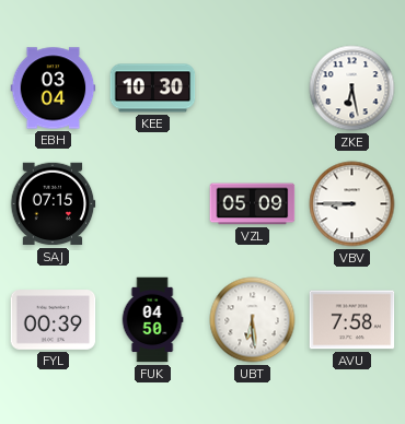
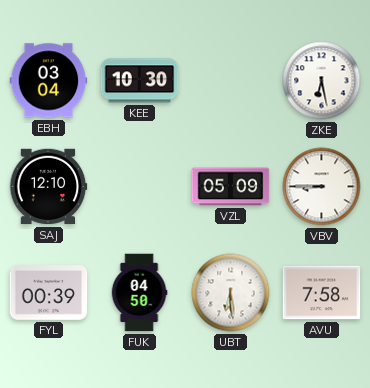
SAJ: 07:15 -> 12:10 (48, 187)
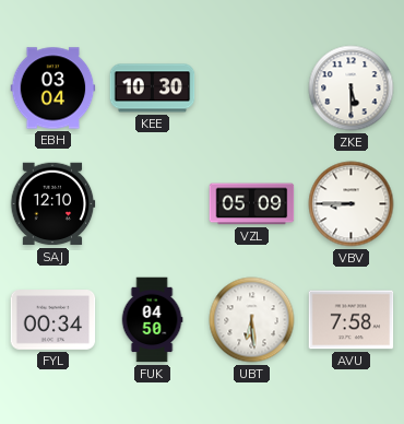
ZKE: 6:28 -> 5:30 (352, 89)
FYL: 00:39 -> 00:34 (54, 320)
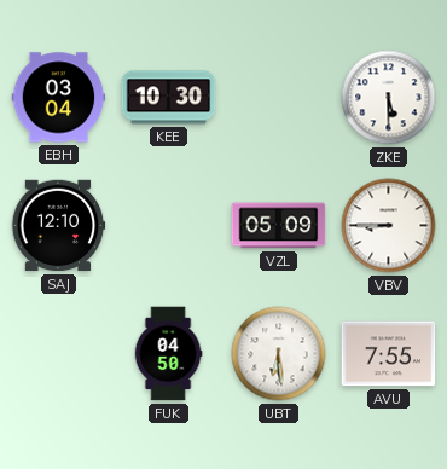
FYL: 00:34 -> none (54, 320)
AVU: 7:58 -> 7:55 (389, 354)
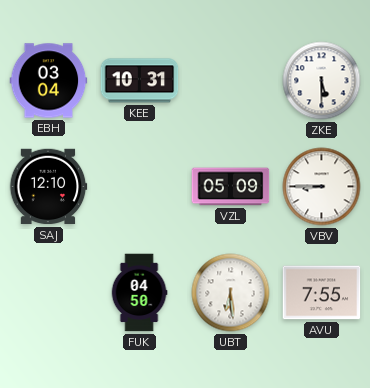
KEE: 10:30 -> 10:31 (140, 81)
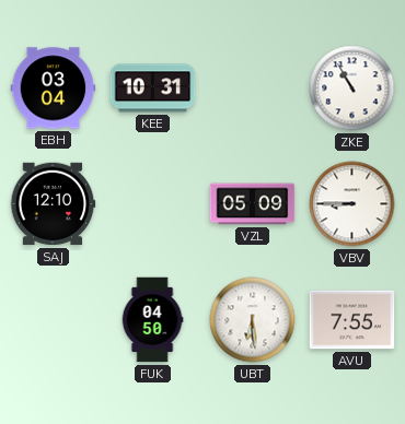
ZKE: 5:30 -> 10:55 (352, 89)
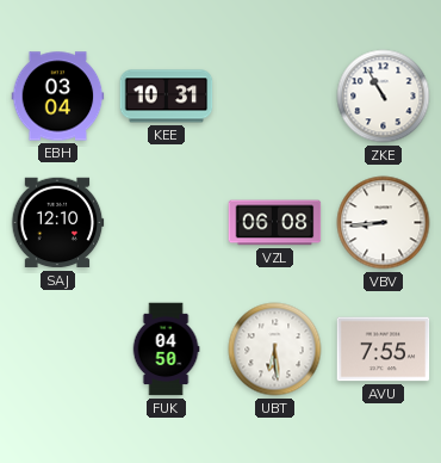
VZL: 05:09 -> 06:08 (275, 223)
VBV: 8:45 -> 8:44 (384, 223)
